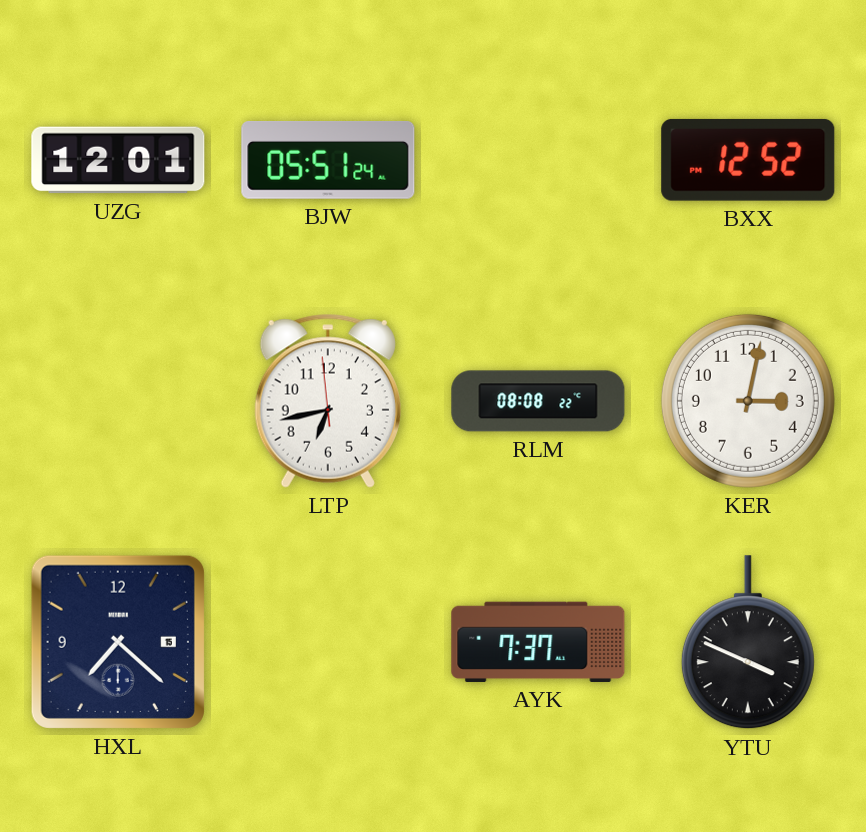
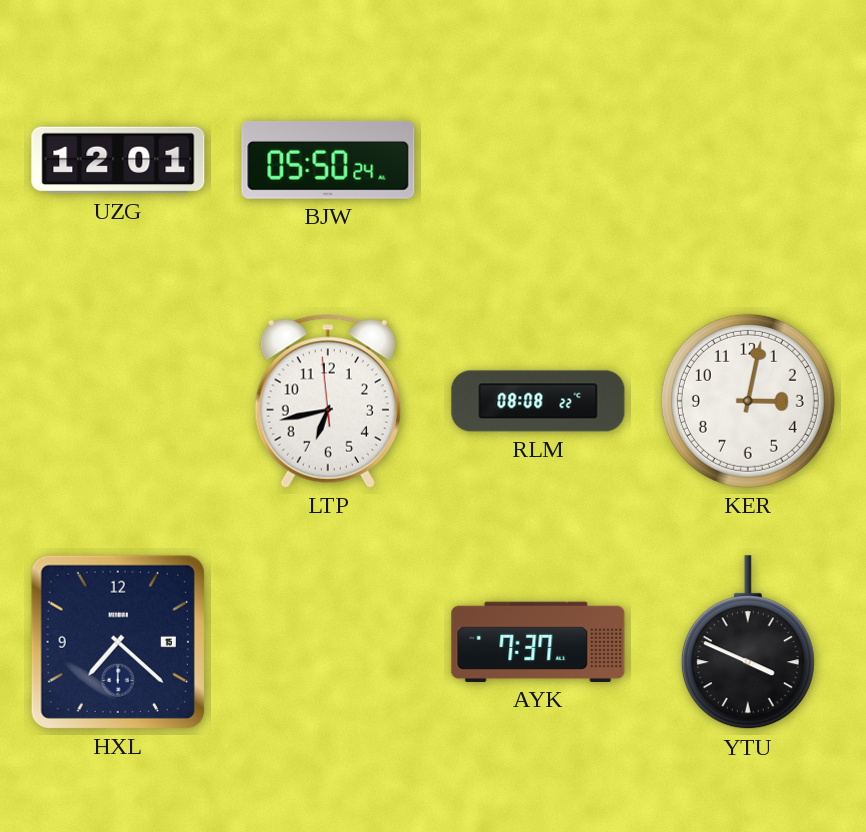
BJW: 05:51 -> 05:50 (328, 160)
BXX: 12:52 -> none (748, 160)
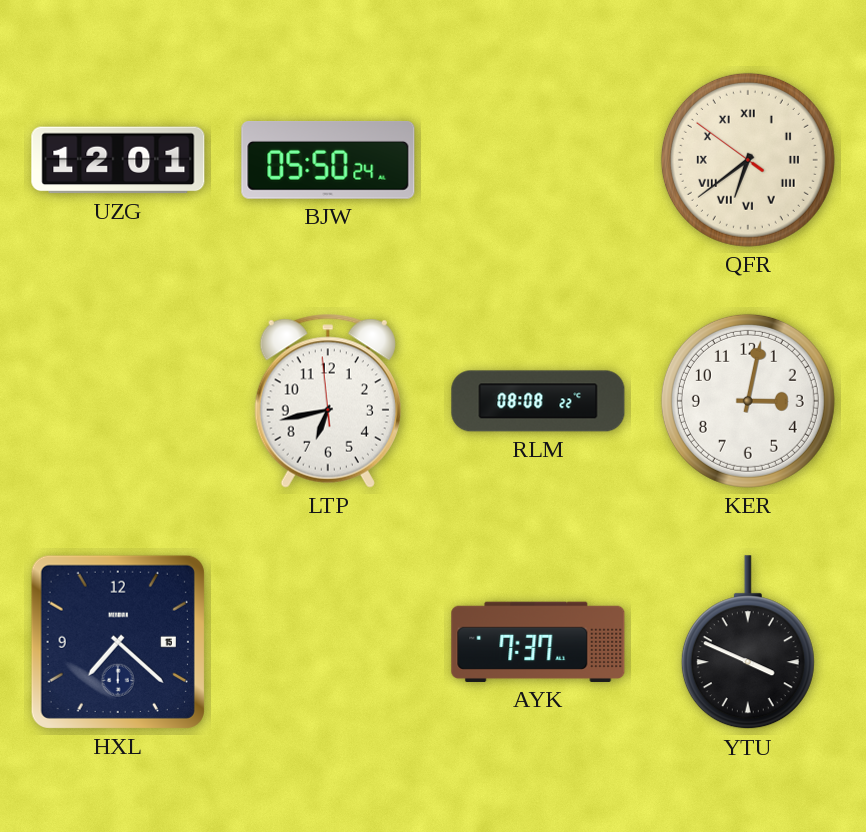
QFR: none -> 6:38 (748, 160)
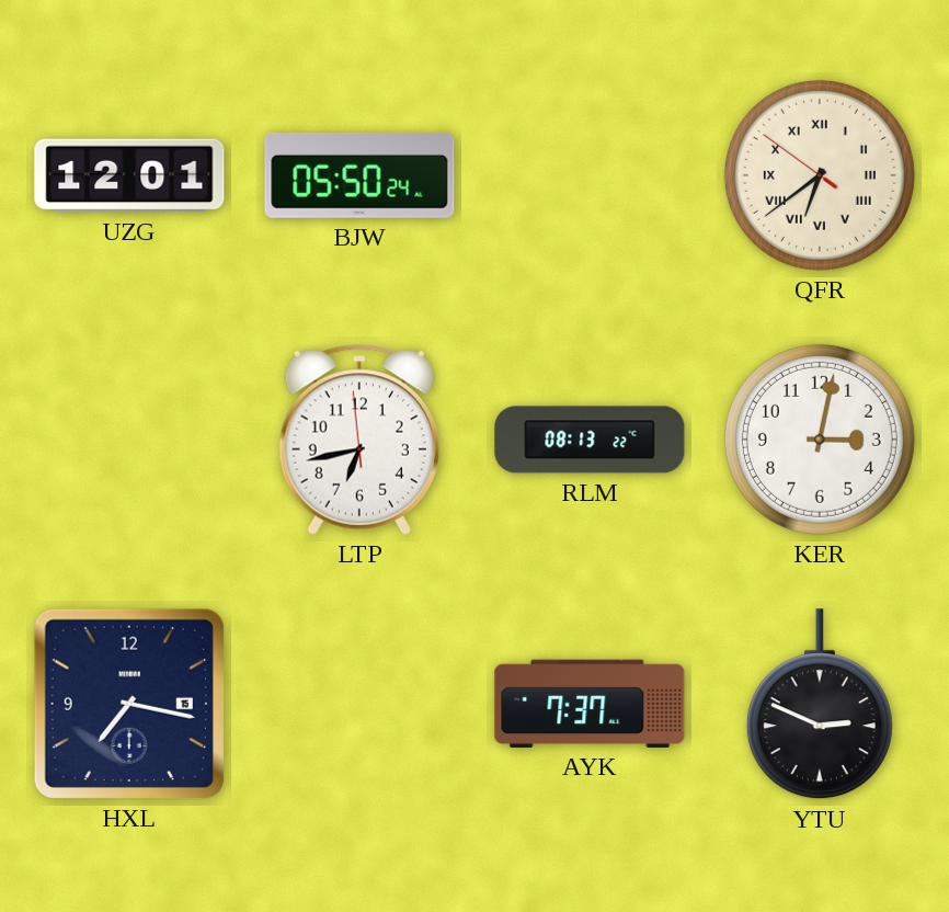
RLM: 08:08 -> 08:13 (590, 440)
HXL: 7:22 -> 7:17 (129, 704)
YTU: 3:49 -> 2:49 (820, 705)
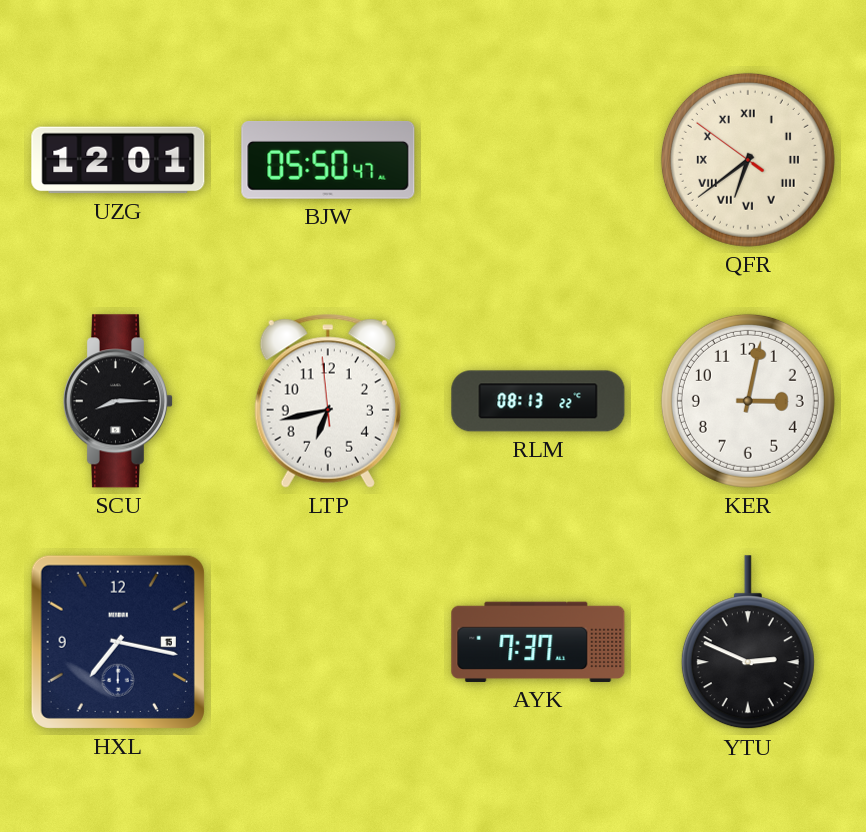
BJW: 05:50:24 -> 05:50:47 (328, 160)
SCU: none -> 8:15 (117, 401)
